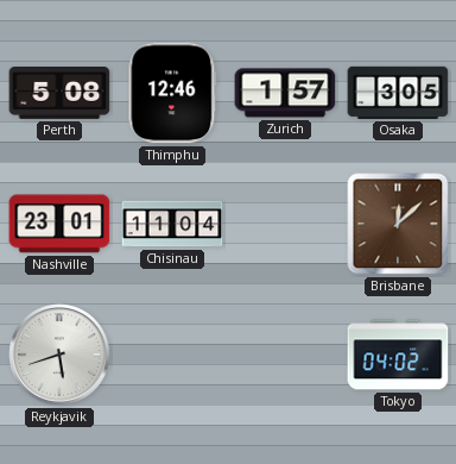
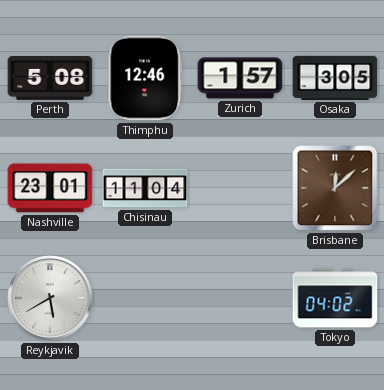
Reykjavik: 5:42 -> 5:40 (50, 298)
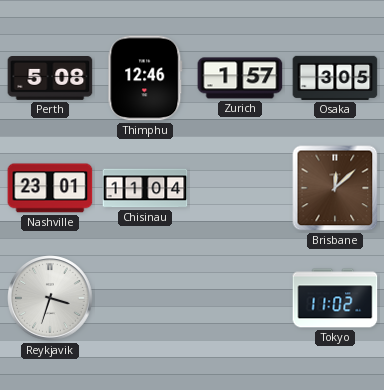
Reykjavik: 5:40 -> 3:33 (50, 298)
Tokyo: 04:02 -> 11:02 (335, 298)
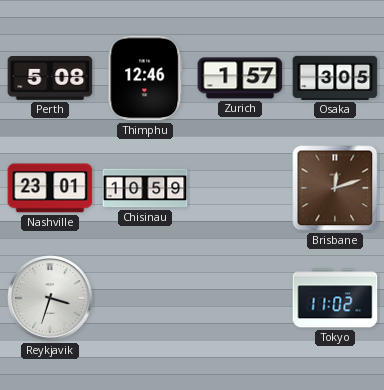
Chisinau: 11:04 -> 10:59 (145, 188)
Brisbane: 12:08 -> 12:12 (335, 188)
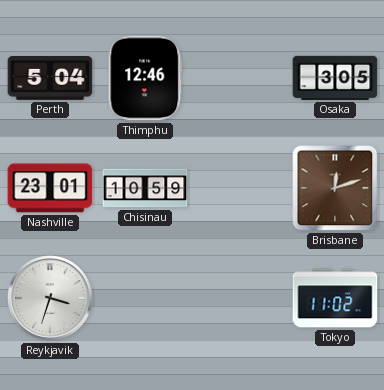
Perth: 5:08 -> 5:04 (50, 79)
Zurich: 1:57 -> none (240, 78)
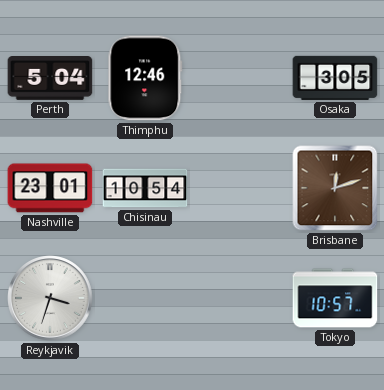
Chisinau: 10:59 -> 10:54 (145, 188)
Tokyo: 11:02 -> 10:57 (335, 298)
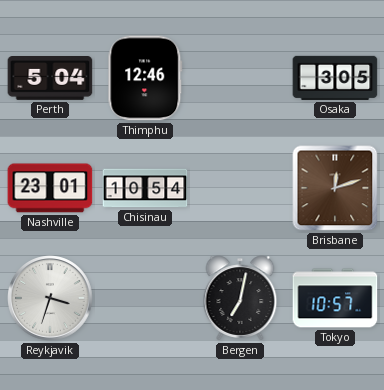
Bergen: none -> 7:02 (240, 298)
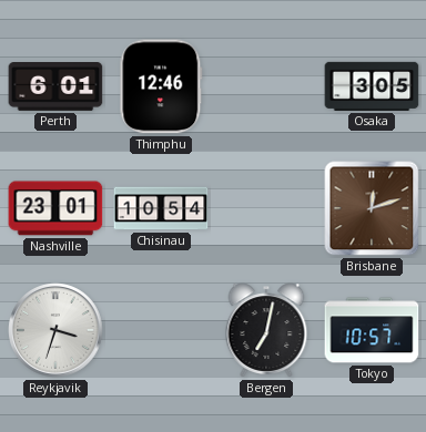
Perth: 5:04 -> 6:01 (55, 88)
